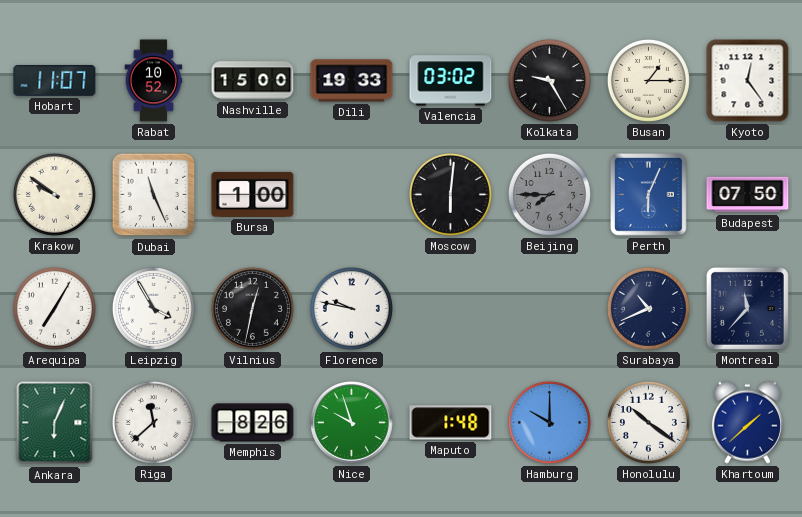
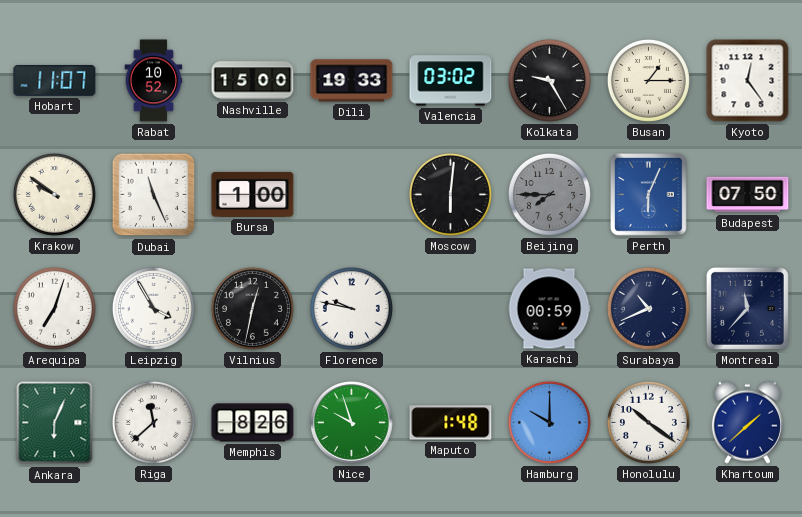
Arequipa: 7:05 -> 7:03 (54, 308)
Karachi: none -> 00:59 (549, 309)
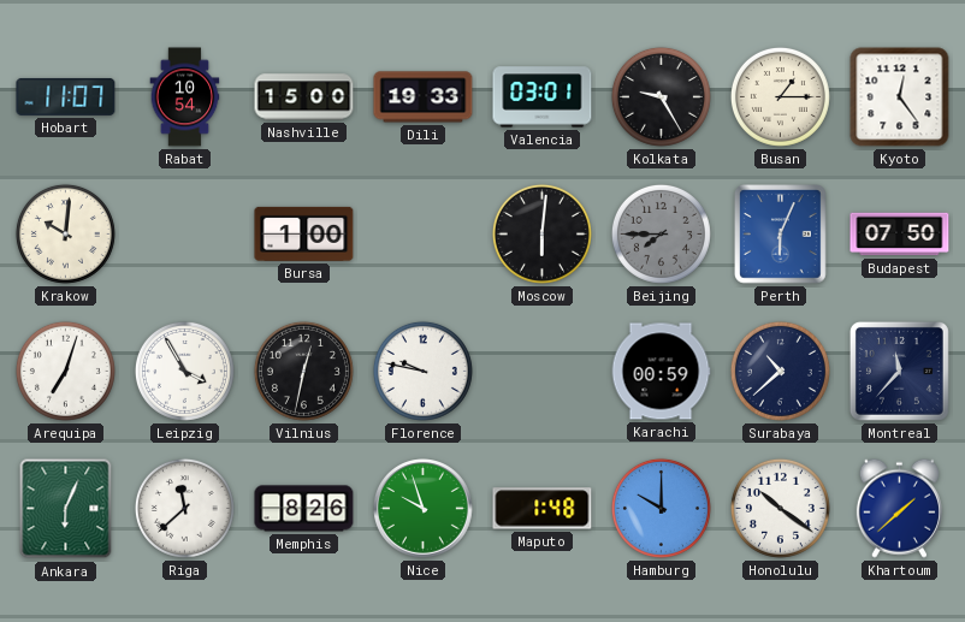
Rabat: 10:52 -> 10:54 (185, 97)
Valencia: 03:02 -> 03:01 (543, 97)
Krakow: 9:51 -> 10:01 (65, 233)
Dubai: 11:26 -> none (154, 195)
Surabaya: 10:41 -> 10:38 (780, 371)
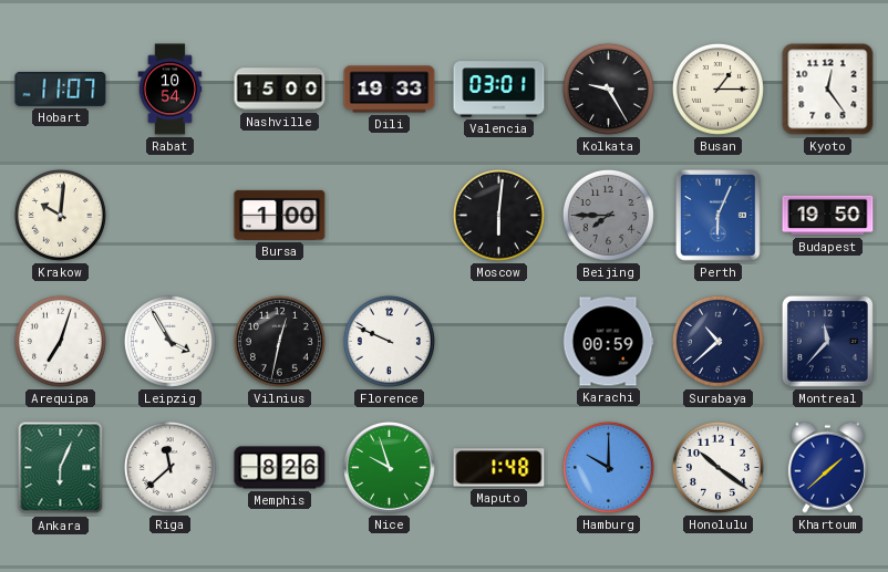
Budapest: 07:50 -> 19:50 (828, 216)
Florence: 9:47 -> 9:49 (389, 341)
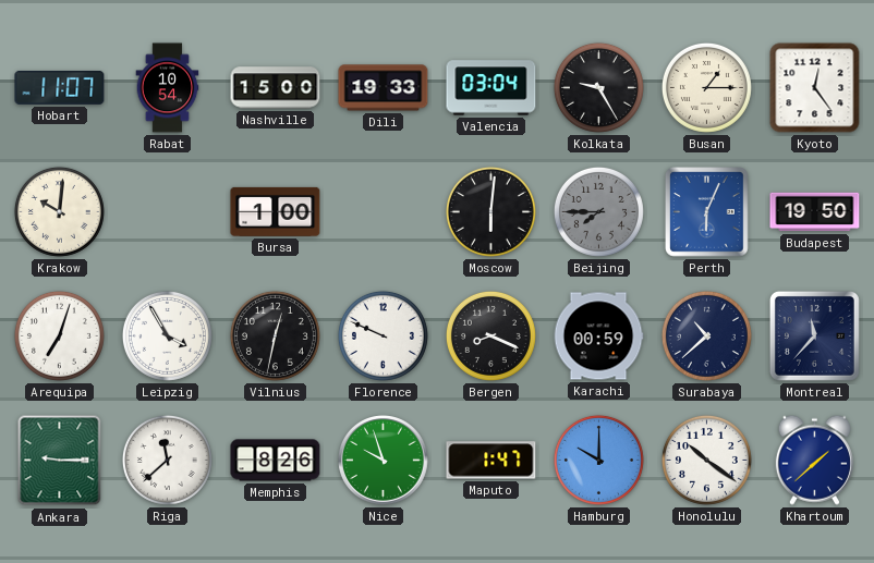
Valencia: 03:01 -> 03:04 (491, 88)
Bergen: none -> 8:19 (490, 335)
Ankara: 6:04 -> 9:15 (60, 461)
Maputo: 1:48 -> 1:47 (491, 461)
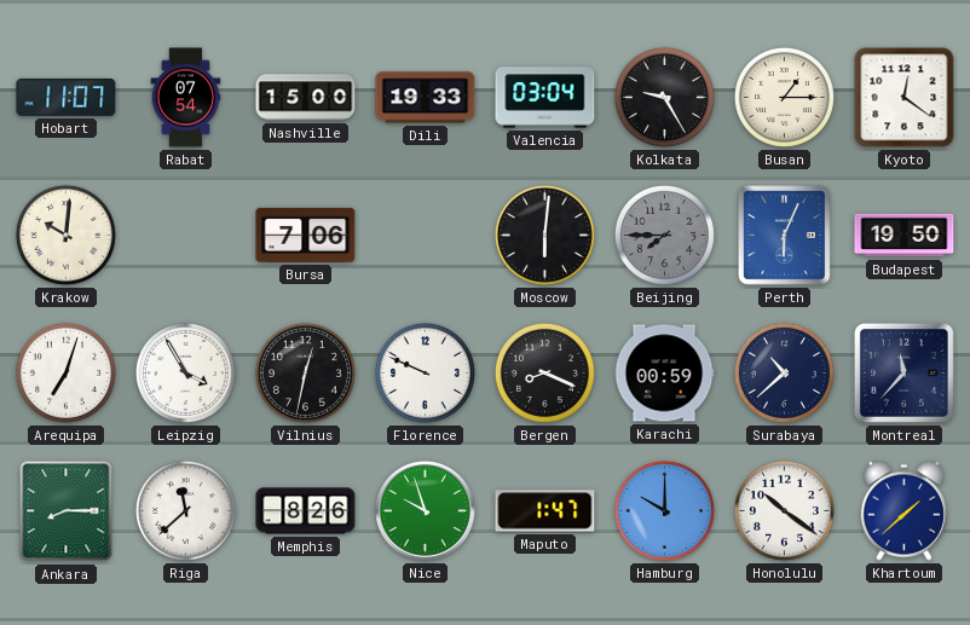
Rabat: 10:54 -> 07:54 (186, 98)
Kyoto: 12:24 -> 12:21 (905, 98)
Bursa: 1:00 -> 7:06 (306, 235)
Ankara: 9:15 -> 8:15 (67, 511)
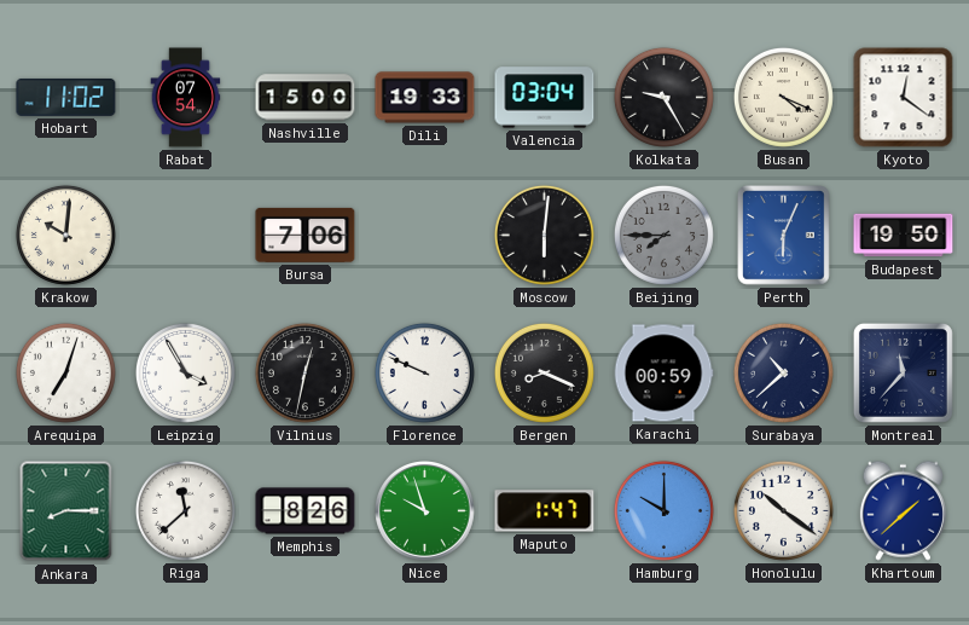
Hobart: 11:07 -> 11:02 (66, 97)
Busan: 1:15 -> 4:19 (783, 97)
